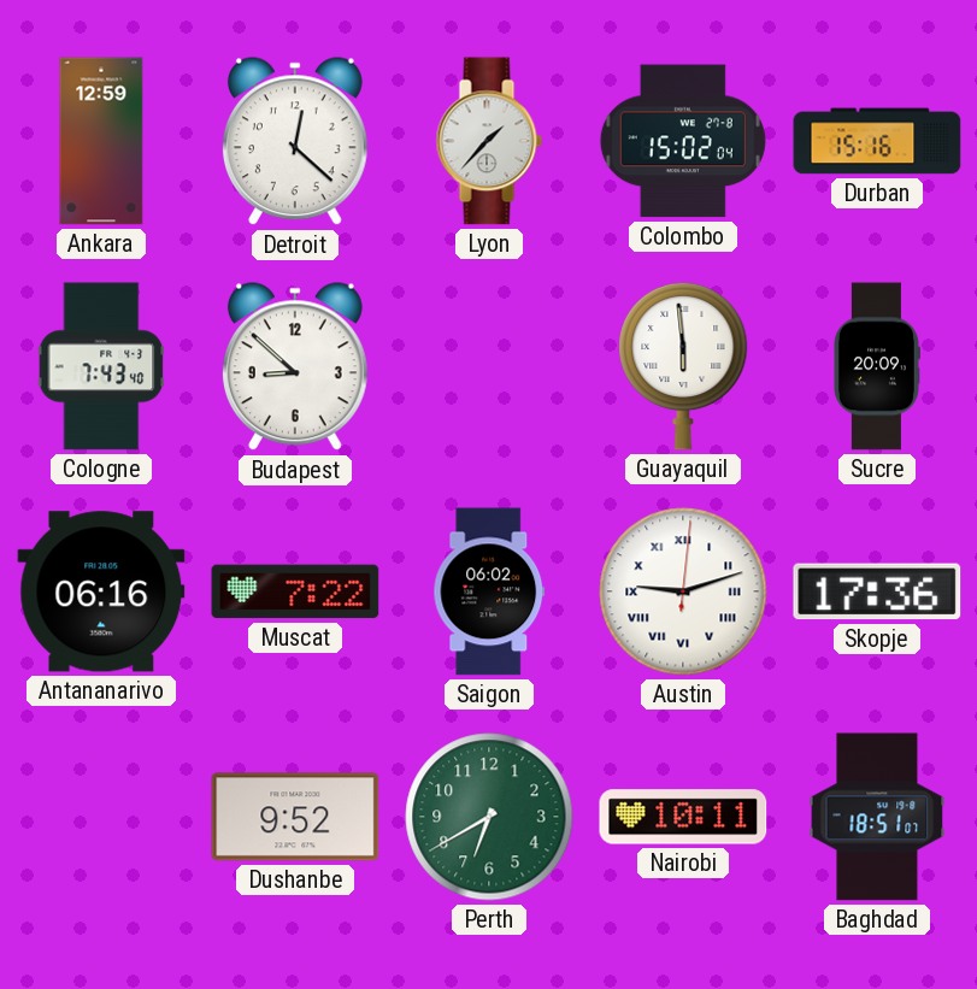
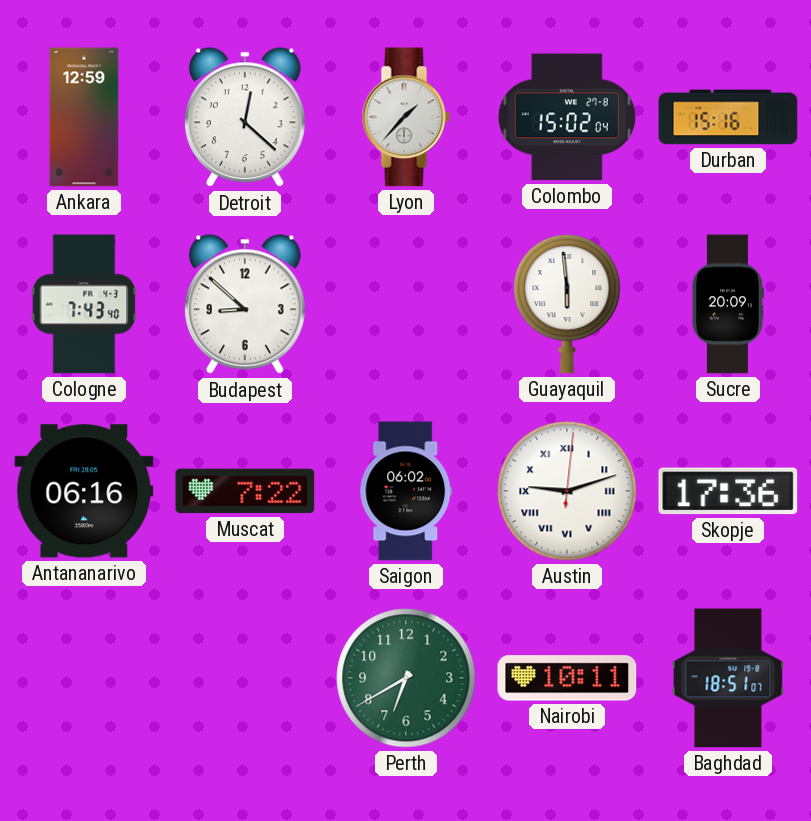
Dushanbe: 9:52 -> none (295, 817)
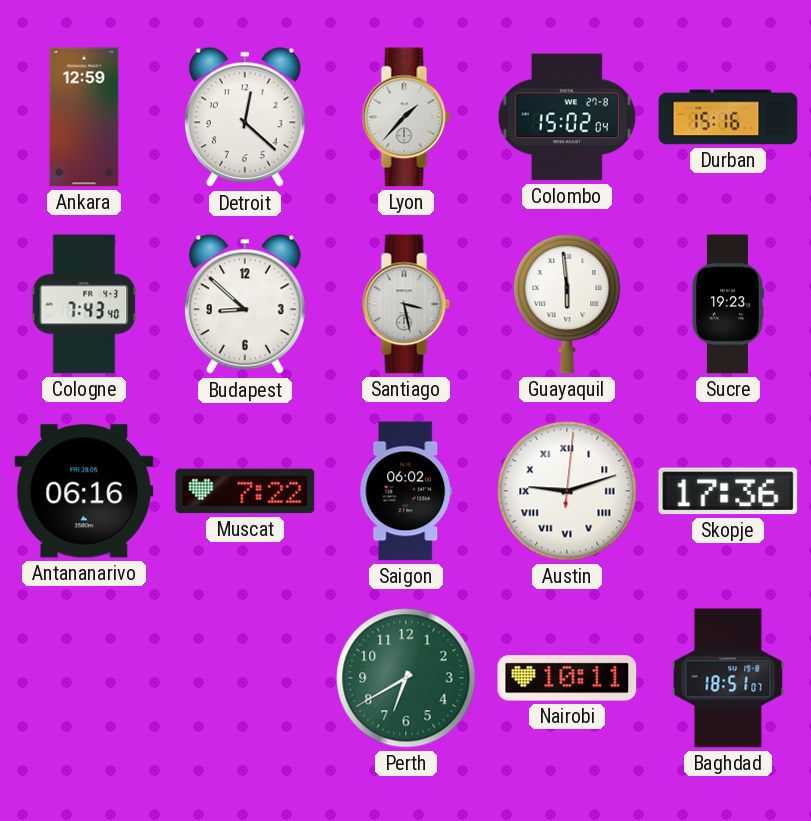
Santiago: none -> 3:28 (406, 304)
Sucre: 20:09 -> 19:23 (727, 304)
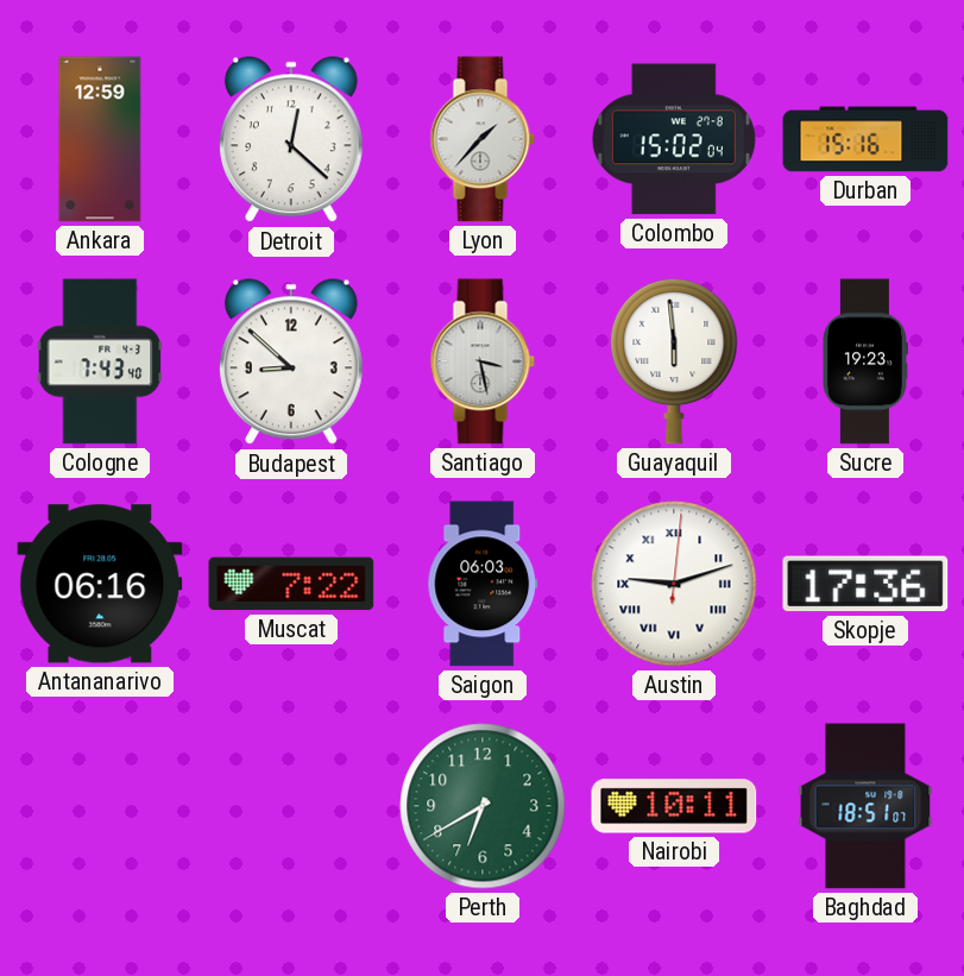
Saigon: 06:02 -> 06:03 (483, 584)
